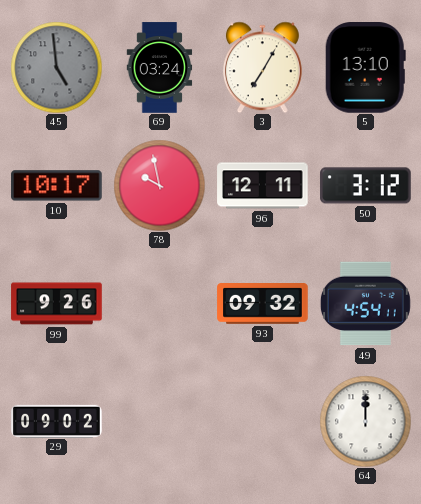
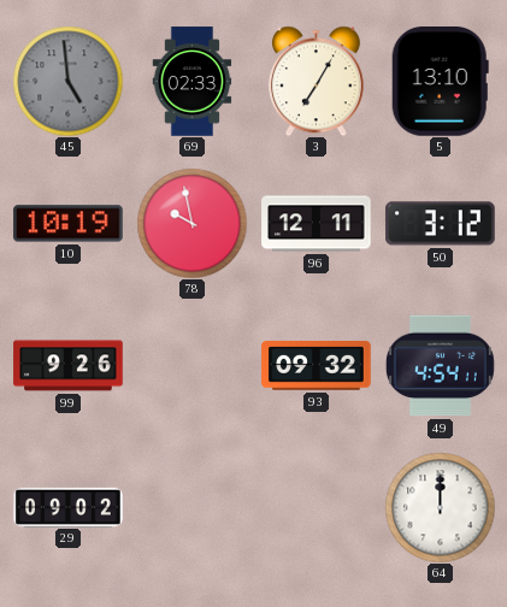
69: 03:24 -> 02:33 (193, 82)
10: 10:17 -> 10:19 (69, 224)
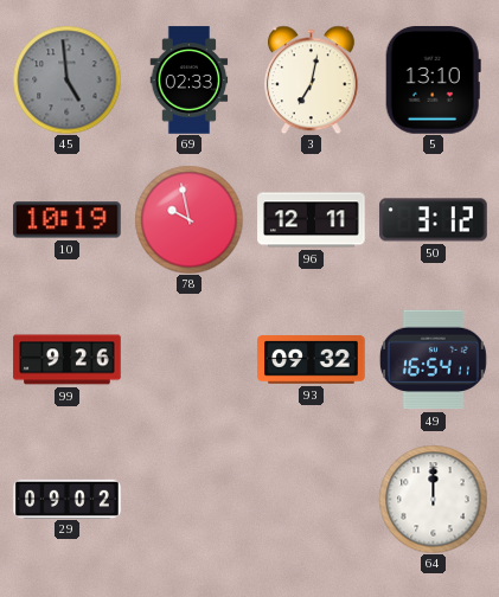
3: 7:05 -> 7:02 (311, 79)
49: 4:54 -> 16:54 (433, 360)
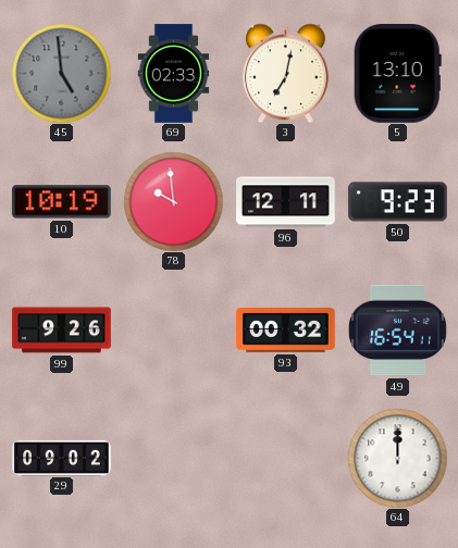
78: 9:58 -> 9:59 (173, 201)
50: 3:12 -> 9:23 (398, 202)
93: 09:32 -> 00:32 (286, 331)
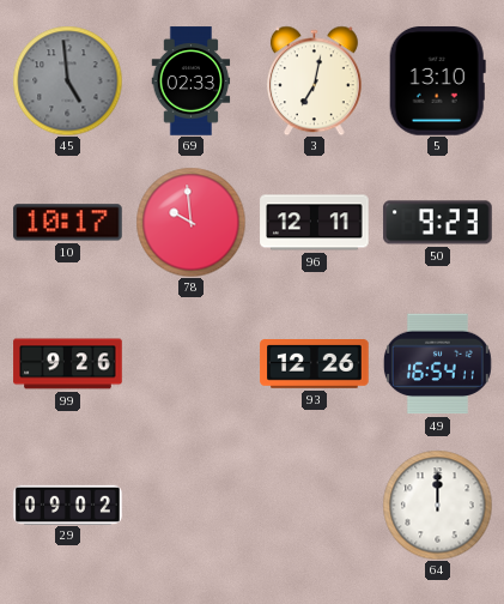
10: 10:19 -> 10:17 (68, 223)
93: 00:32 -> 12:26 (315, 364)
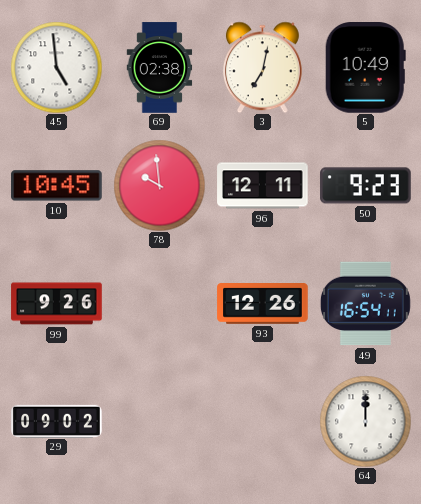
45 dial: grey -> white (56, 67)
69: 02:33 -> 02:38 (160, 68)
5: 13:10 -> 10:49 (365, 68)
10: 10:17 -> 10:45 (57, 186)
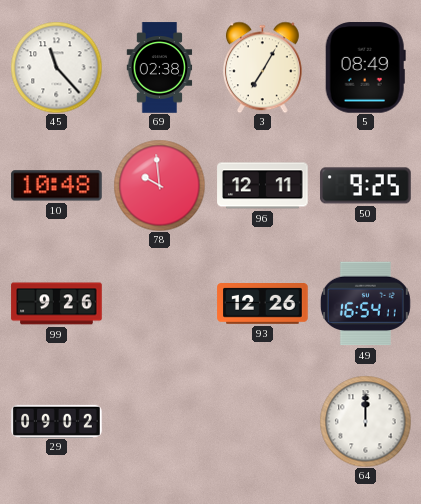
45: 4:59 -> 11:23 (56, 67)
3: 7:02 -> 7:05 (262, 67)
5: 10:49 -> 08:49 (365, 68)
10: 10:45 -> 10:48 (57, 186)
50: 9:23 -> 9:25 (366, 186)
